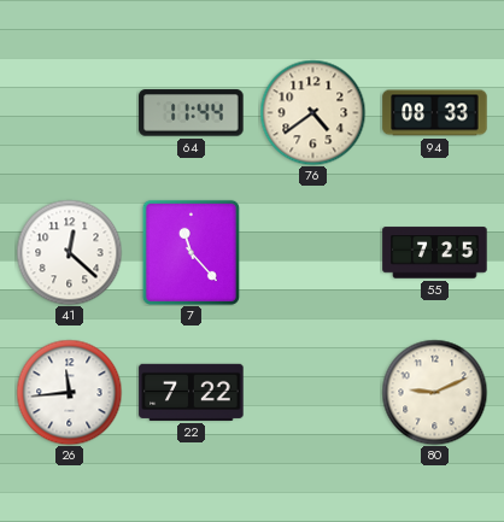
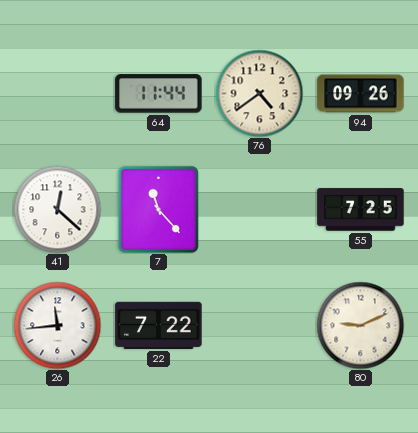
94: 08:33 -> 09:26 (361, 94)
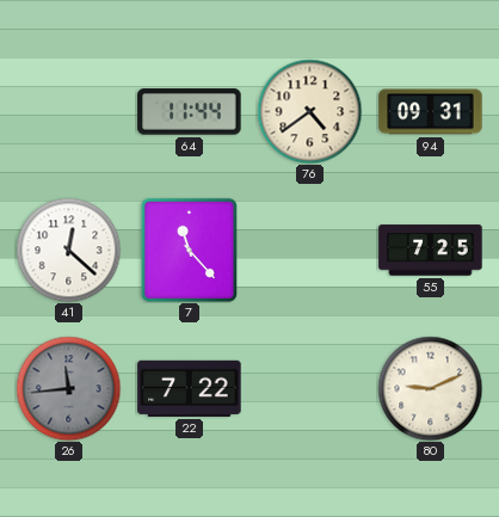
94: 09:26 -> 09:31 (431, 112)
26 dial: white -> grey (68, 388)
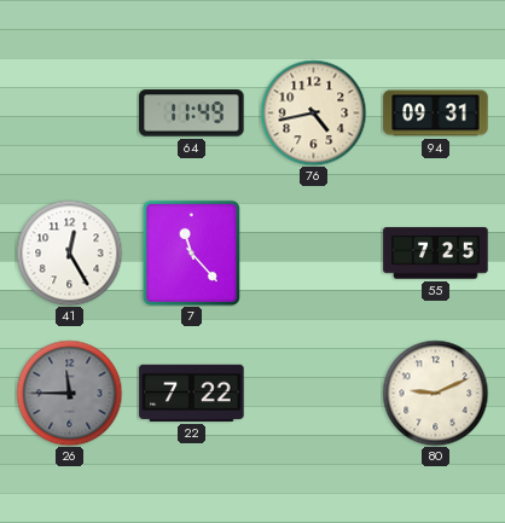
64: 11:44 -> 11:49 (192, 114)
76: 4:39 -> 4:43 (313, 112)
41: 12:22 -> 12:25 (69, 252)
26: 11:44 -> 11:45 (69, 393)
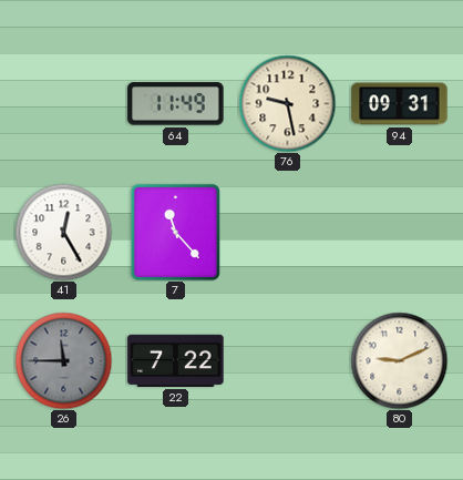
76: 4:43 -> 9:28 (287, 103)
55: 7:25 -> none (436, 254)
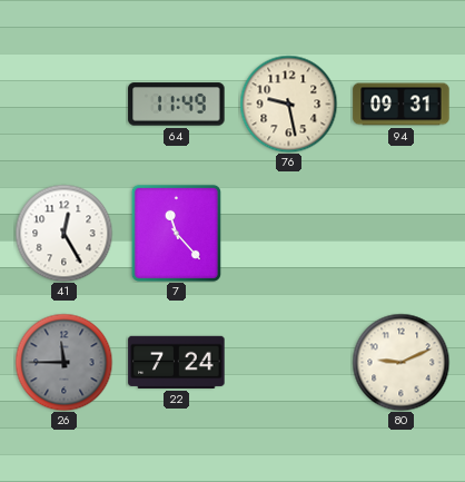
22: 7:22 -> 7:24 (177, 362)
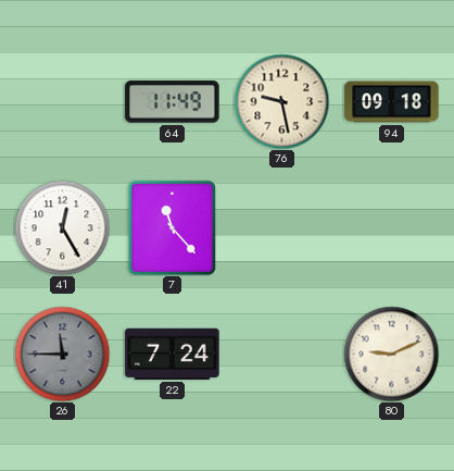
94: 09:31 -> 09:18 (392, 102)
